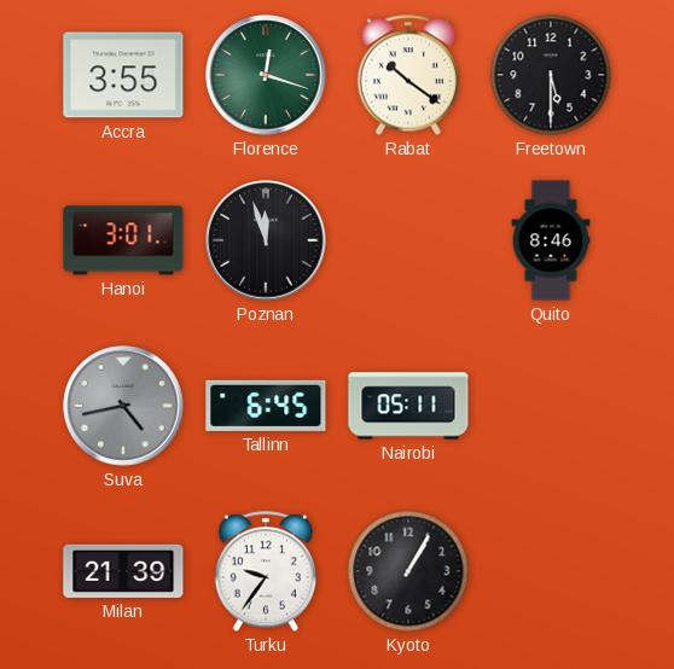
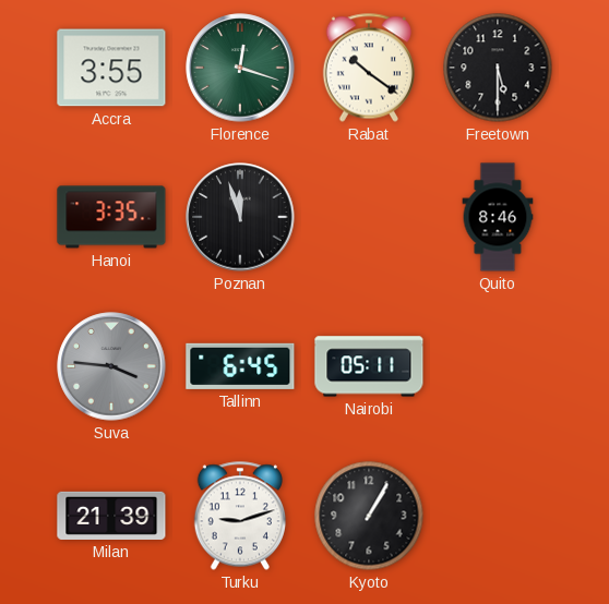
Hanoi: 3:01 -> 3:35 (111, 217)
Suva: 4:43 -> 3:46 (111, 366)
Turku: 9:36 -> 9:12 (240, 516)
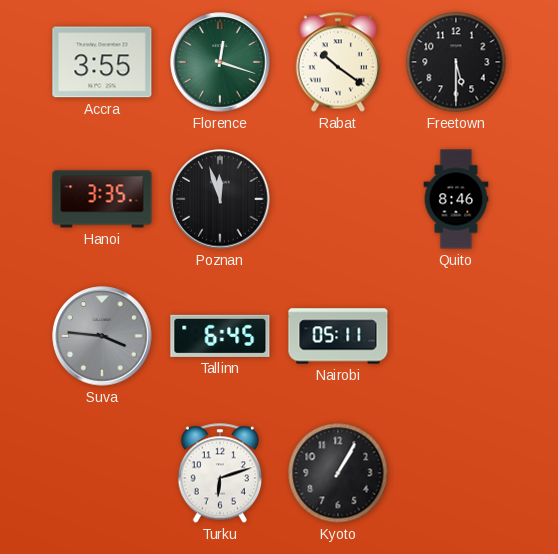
Milan: 21:39 -> none (111, 516)
Turku: 9:12 -> 6:12 (220, 473)
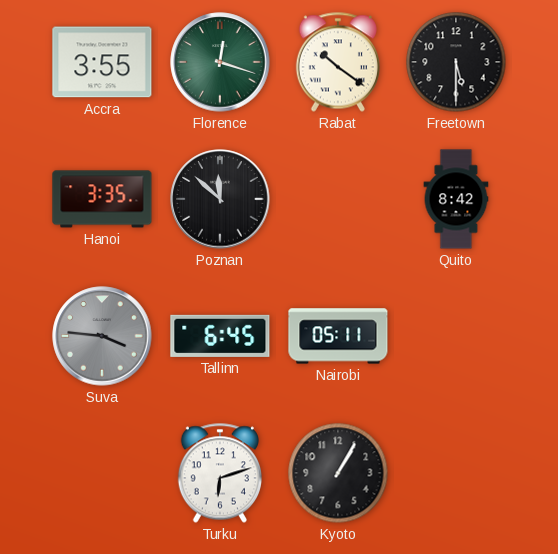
Poznan: 11:57 -> 11:52 (220, 199)
Quito: 8:46 -> 8:42 (456, 199)
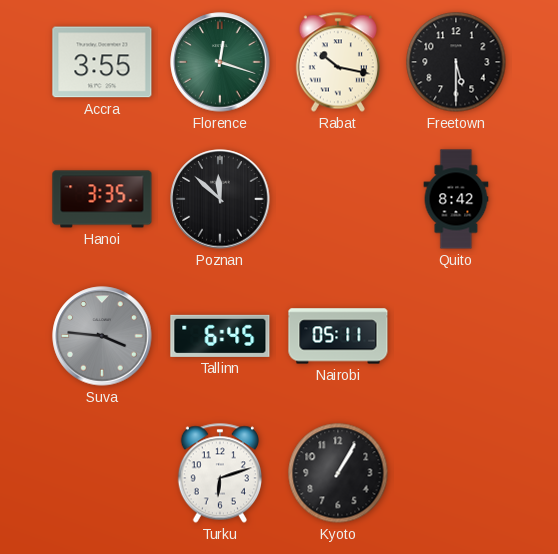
Rabat: 10:21 -> 10:17 (338, 62)
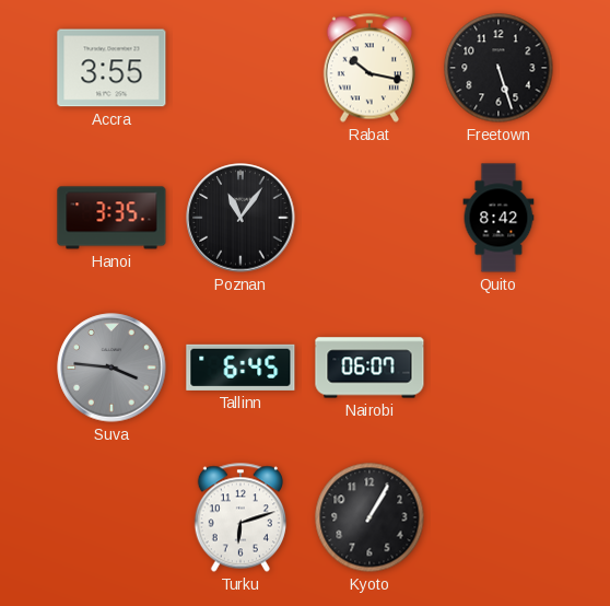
Florence: 12:18 -> none (220, 62)
Freetown: 5:30 -> 5:27 (498, 68)
Poznan: 11:52 -> 11:06 (241, 218)
Nairobi: 05:11 -> 06:07 (369, 368)
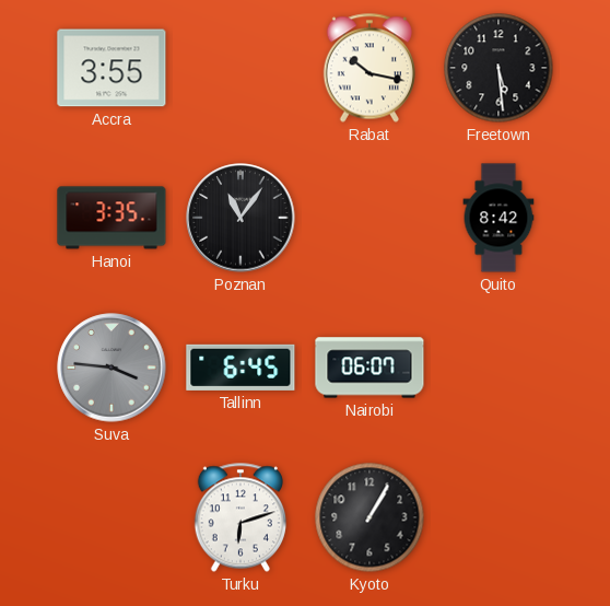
Freetown: 5:27 -> 5:29 (498, 68)
